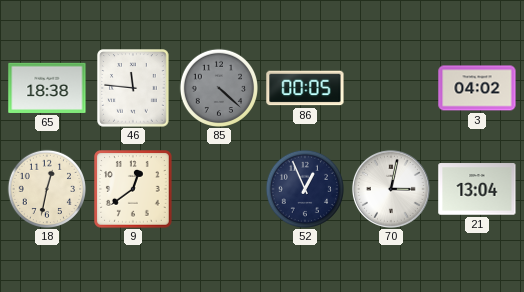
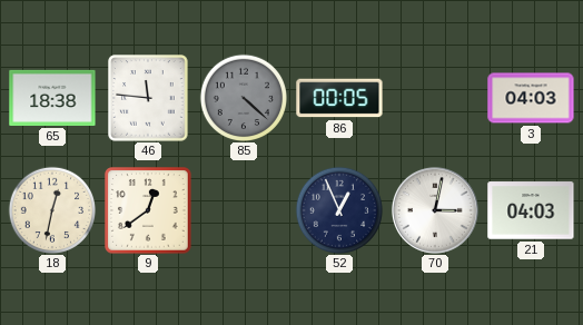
3: 04:02 -> 04:03 (531, 98)
21: 13:04 -> 04:03 (531, 210)
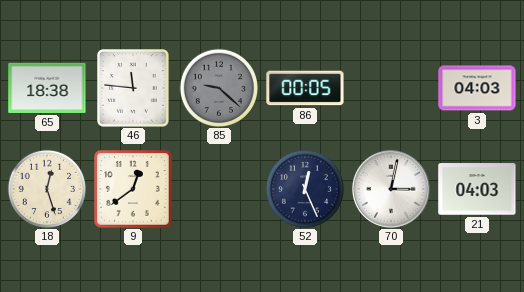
85: 4:22 -> 9:22 (218, 87)
18: 12:32 -> 12:27 (46, 188)
52: 12:56 -> 12:26 (304, 188)
